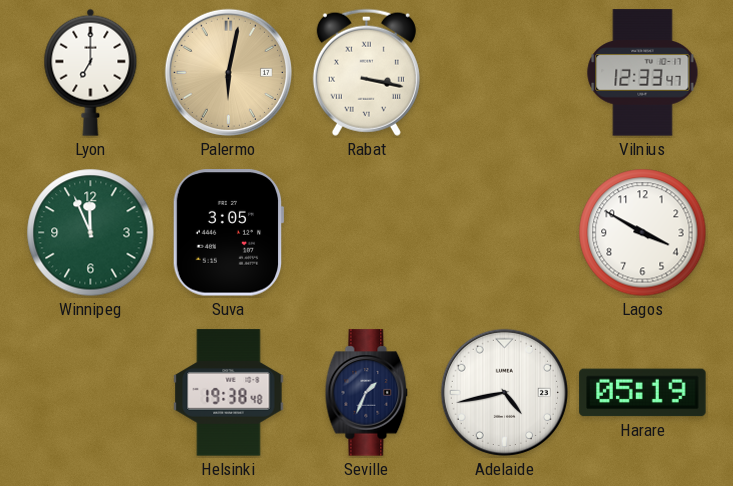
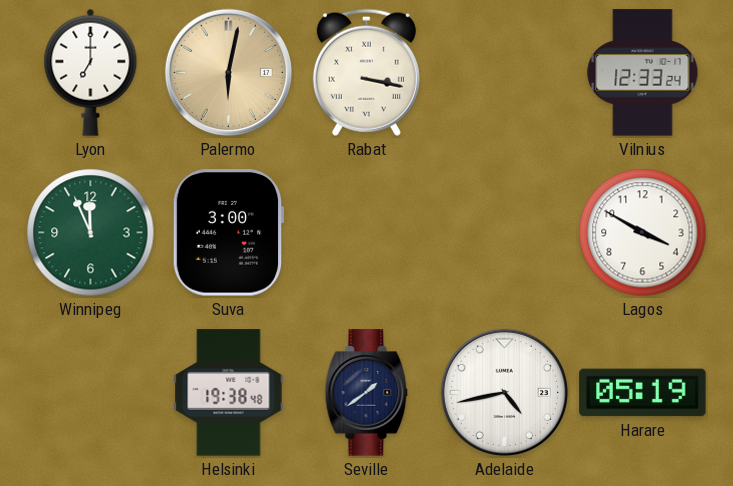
Vilnius: 12:33:47 -> 12:33:24 (643, 73)
Suva: 3:05 -> 3:00 (228, 233)
Seville: 1:34 -> 1:39 (367, 393)
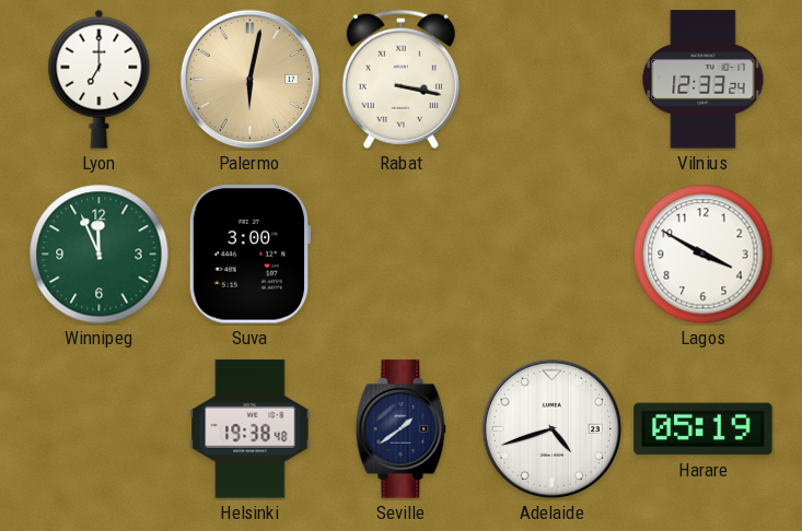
Adelaide: 4:43 -> 4:42 (551, 428)
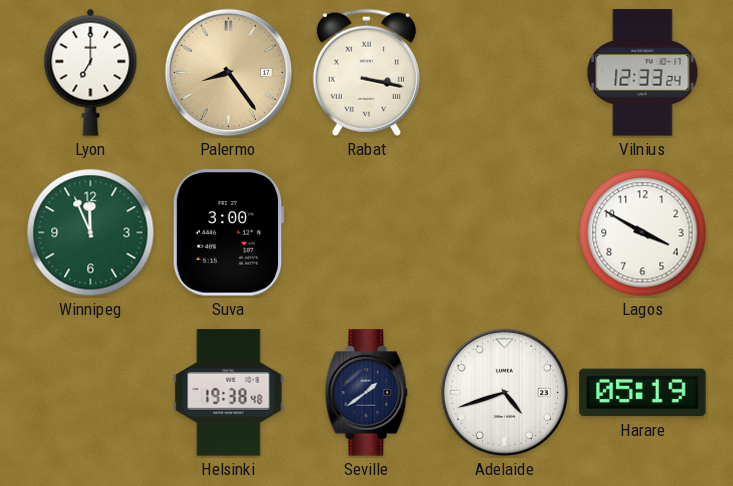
Palermo: 6:02 -> 8:24 (228, 72)
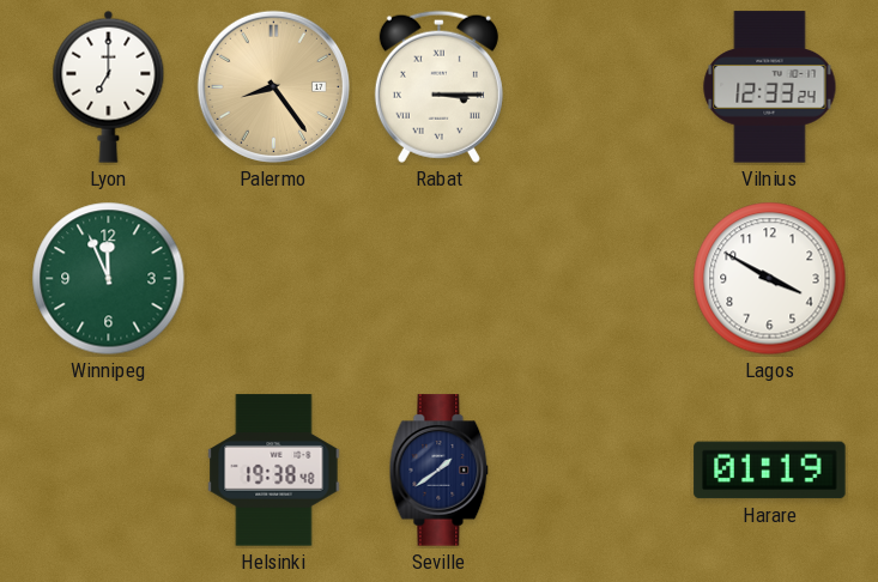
Rabat: 3:17 -> 3:15 (438, 86)
Suva: 3:00 -> none (228, 233)
Adelaide: 4:42 -> none (504, 392)
Harare: 05:19 -> 01:19 (770, 471)
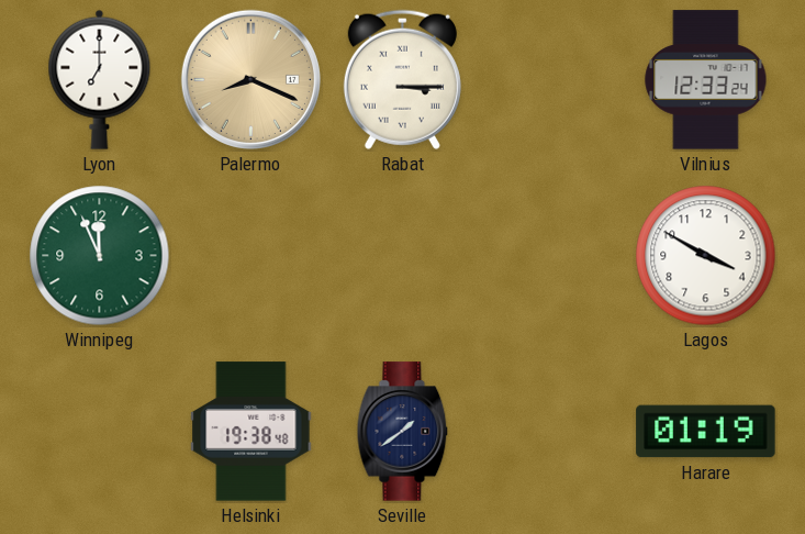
Palermo: 8:24 -> 8:19 (250, 79)
